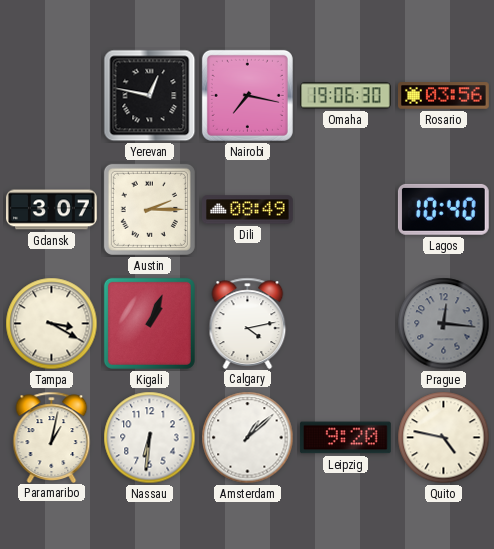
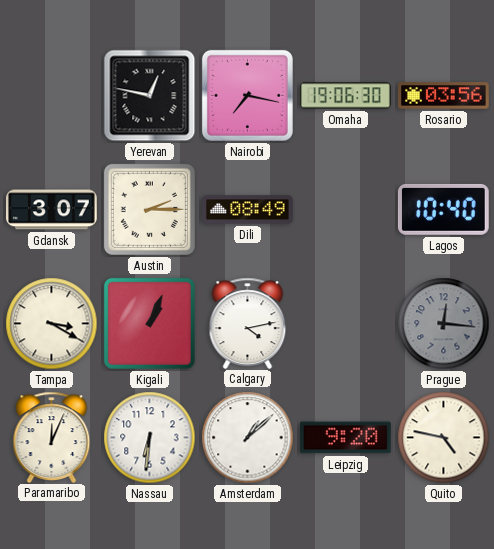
Paramaribo: 1:02 -> 12:04 (52, 437)
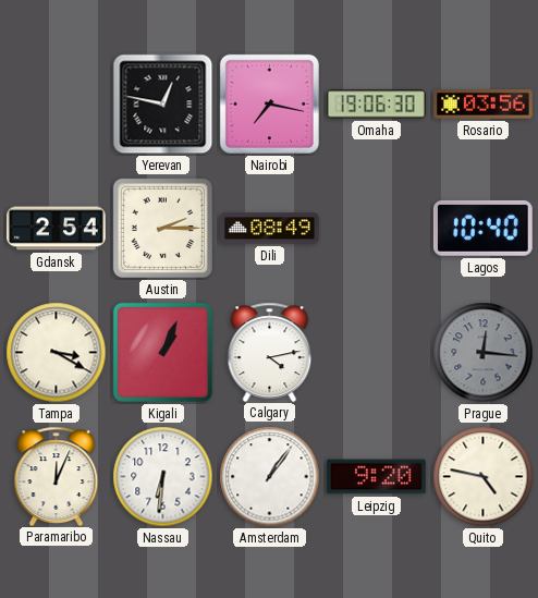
Gdansk: 3:07 -> 2:54 (57, 229)
Amsterdam: 1:08 -> 1:06 (270, 477)
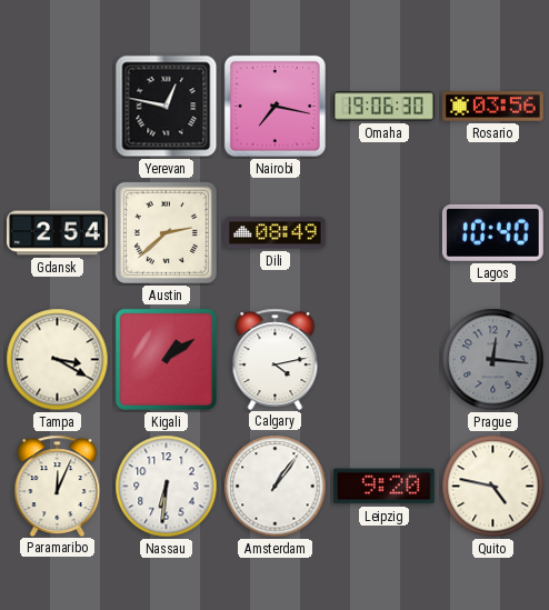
Austin: 2:15 -> 2:38 (166, 232)
Kigali: 1:04 -> 1:09 (166, 359)
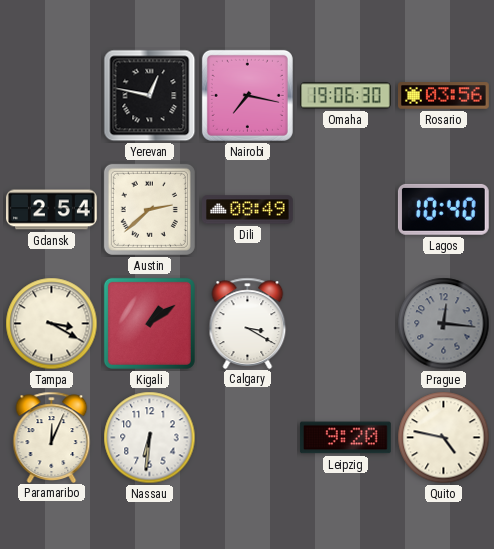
Calgary: 4:13 -> 3:20 (248, 323)
Amsterdam: 1:06 -> none (276, 487)
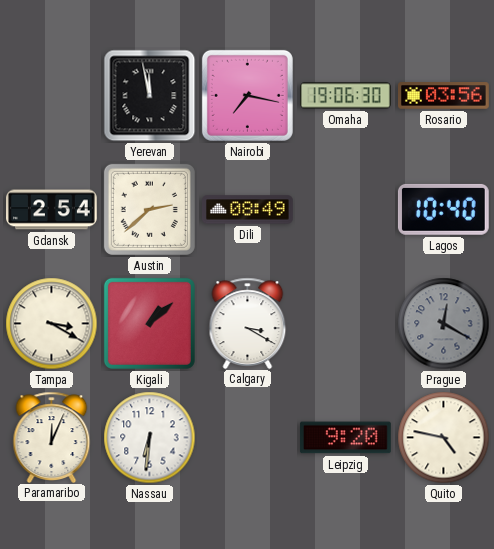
Yerevan: 12:47 -> 11:58 (150, 96)
Kigali: 1:09 -> 1:08 (149, 323)
Prague: 12:16 -> 12:20 (444, 324)
